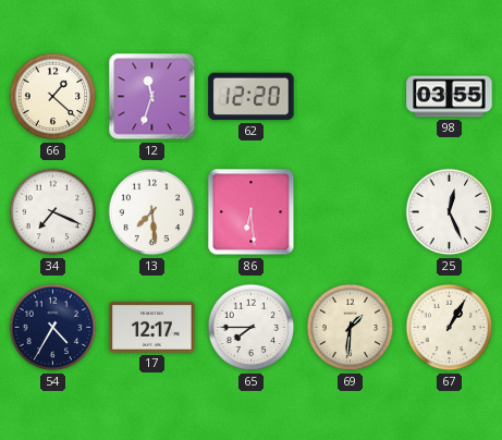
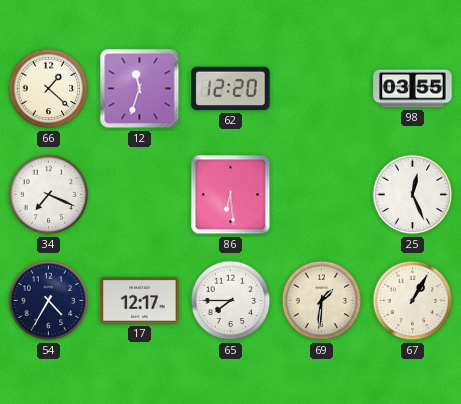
13: 7:29 -> none (152, 212)
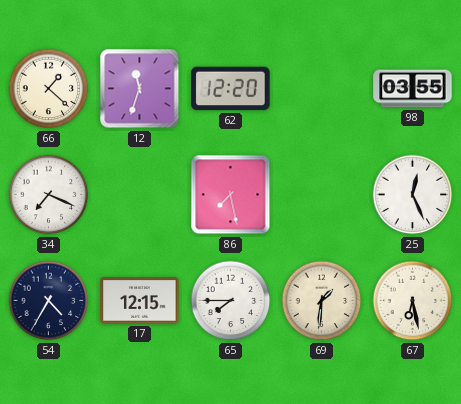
86: 6:29 -> 7:28 (231, 195)
17: 12:17 -> 12:15 (140, 301)
67: 1:05 -> 6:28 (413, 301)
